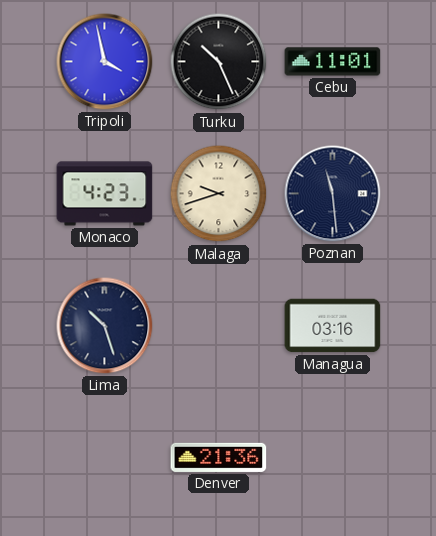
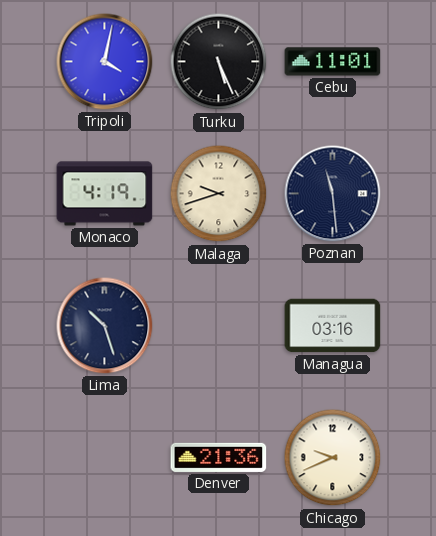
Tripoli: 3:58 -> 4:02 (105, 62)
Turku: 10:26 -> 5:26 (219, 62)
Monaco: 4:23 -> 4:19 (105, 194)
Chicago: none -> 9:41 (333, 458)
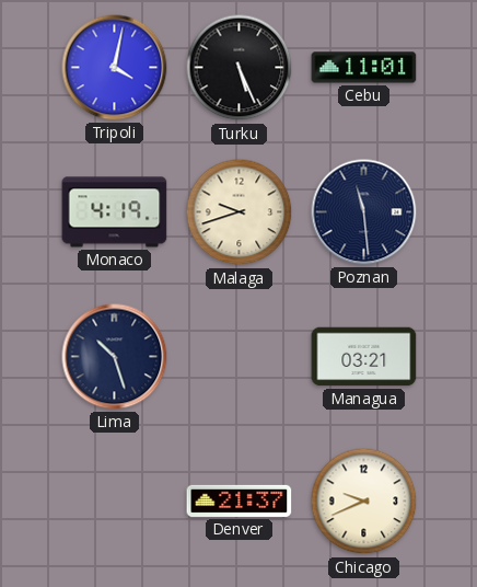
Managua: 03:16 -> 03:21 (364, 357)
Denver: 21:36 -> 21:37 (240, 500)
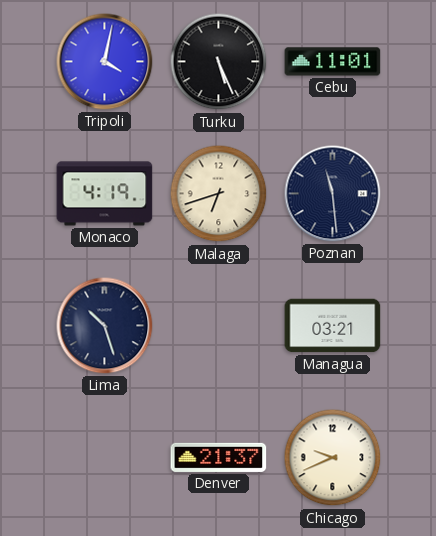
Malaga: 9:42 -> 6:42 (219, 194)
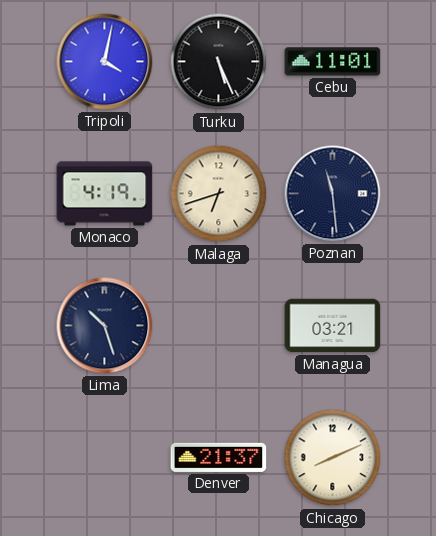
Chicago: 9:41 -> 8:11 (333, 458)
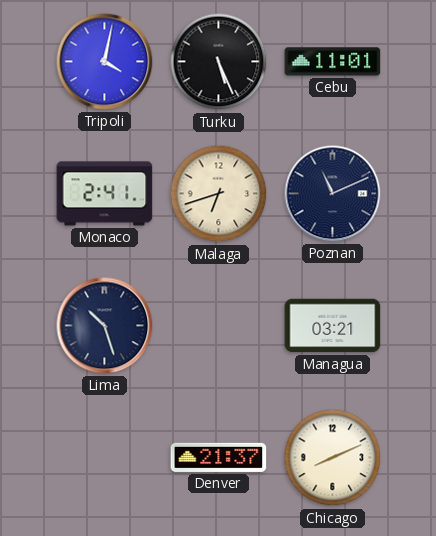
Monaco: 4:19 -> 2:41 (105, 194)
Poznan: 11:29 -> 11:11 (333, 194)
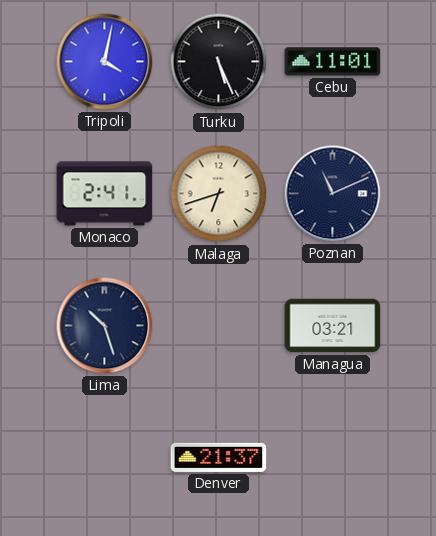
Chicago: 8:11 -> none (333, 458)
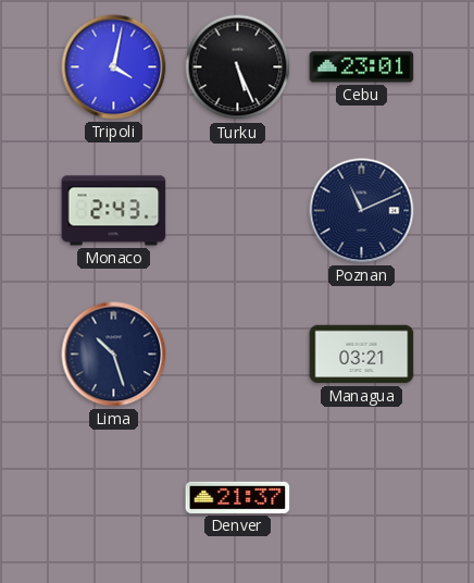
Cebu: 11:01 -> 23:01 (362, 67)
Monaco: 2:41 -> 2:43 (114, 211)
Malaga: 6:42 -> none (219, 194)
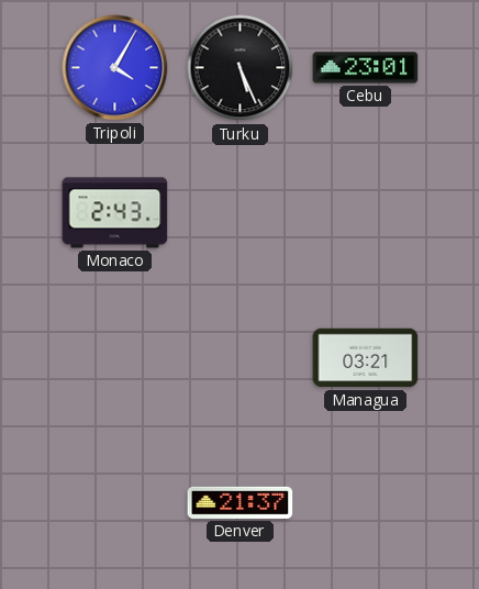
Tripoli: 4:02 -> 4:05 (115, 68)
Poznan: 11:11 -> none (362, 211)
Lima: 10:27 -> none (114, 355)
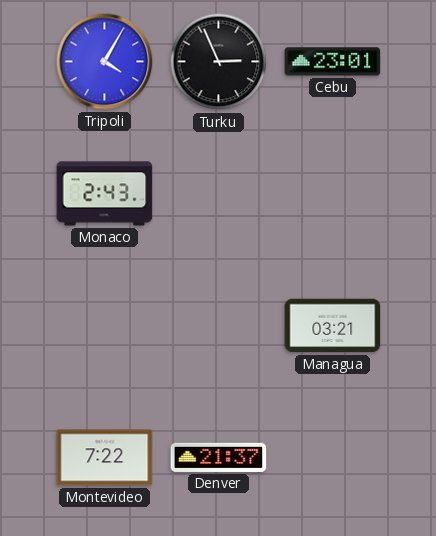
Turku: 5:26 -> 2:56 (219, 62)
Montevideo: none -> 7:22 (105, 458)
